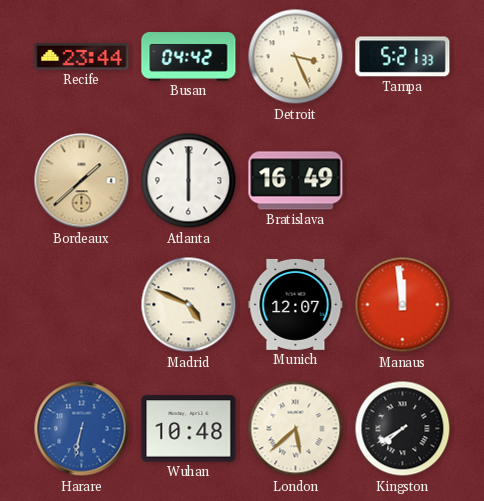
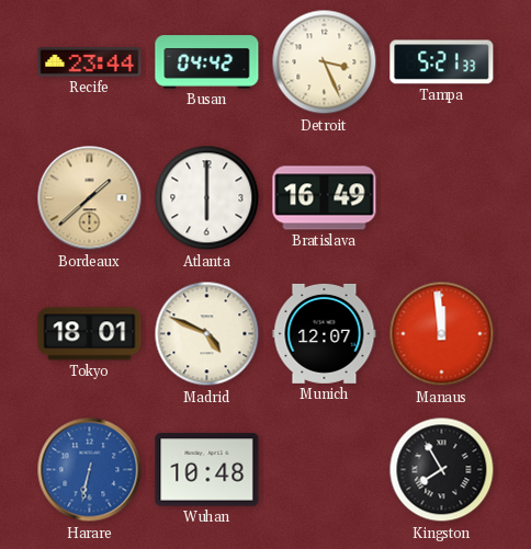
Tokyo: none -> 18:01 (90, 334)
London: 5:38 -> none (296, 429)
Kingston: 7:40 -> 7:55 (442, 470)
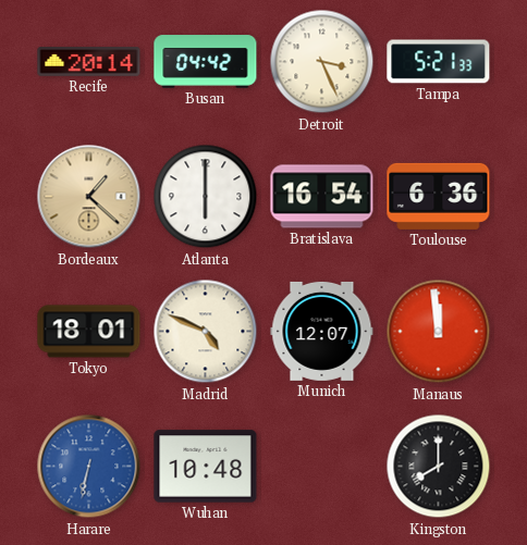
Recife: 23:44 -> 20:14 (89, 62)
Bordeaux: 1:38 -> 1:22 (89, 197)
Bratislava: 16:49 -> 16:54 (322, 197)
Toulouse: none -> 6:36 (439, 196)
Kingston: 7:55 -> 8:00 (439, 467)
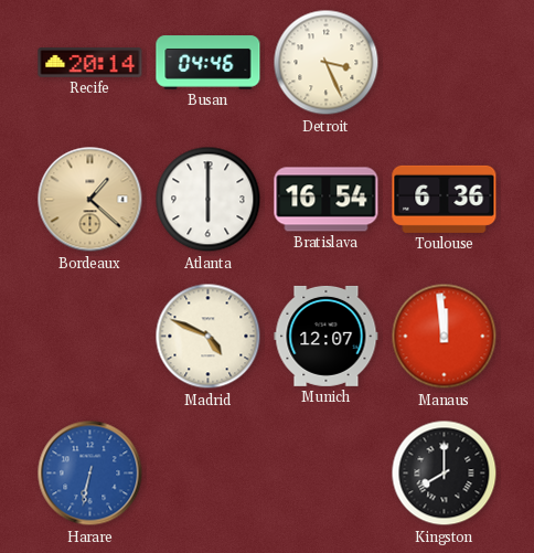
Busan: 04:42 -> 04:46 (209, 63)
Tampa: 5:21 -> none (439, 62)
Tokyo: 18:01 -> none (89, 332)
Wuhan: 10:48 -> none (206, 467)
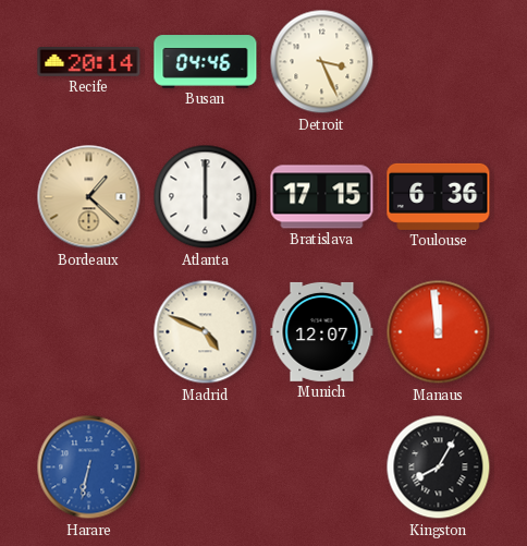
Bratislava: 16:54 -> 17:15 (322, 197)
Kingston: 8:00 -> 8:05 (439, 468)
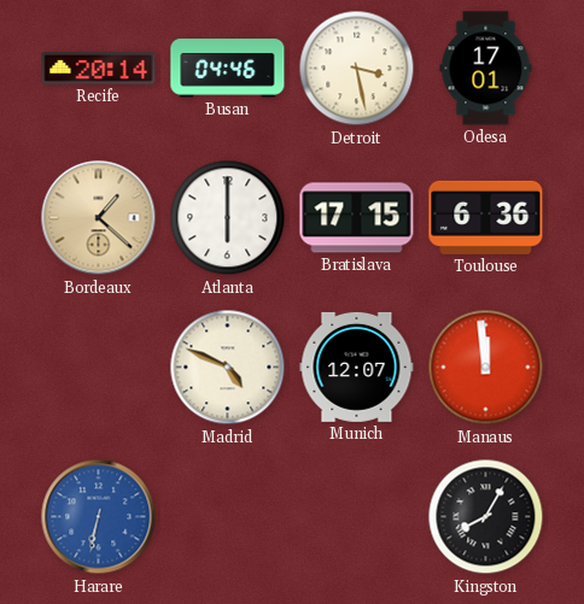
Detroit: 3:26 -> 3:28 (357, 69)
Odesa: none -> 17:01 (486, 69)
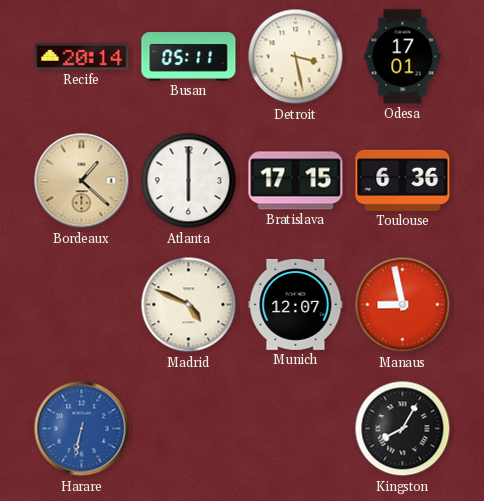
Busan: 04:46 -> 05:11 (189, 57)
Manaus: 11:59 -> 8:58 (403, 305)
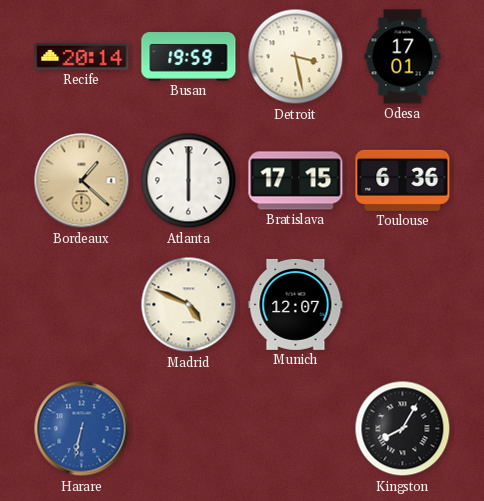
Busan: 05:11 -> 19:59 (189, 57)
Manaus: 8:58 -> none (403, 305)
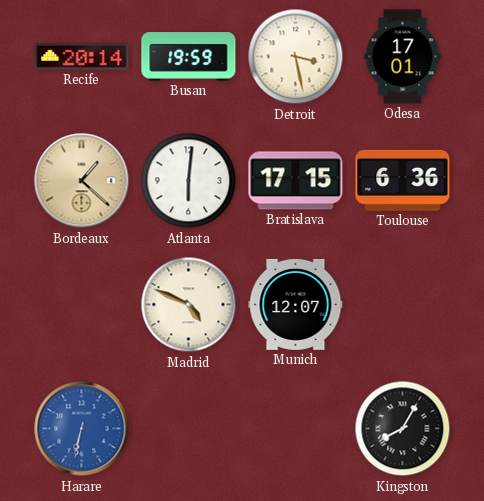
Atlanta: 6:00 -> 6:01 (189, 181)
